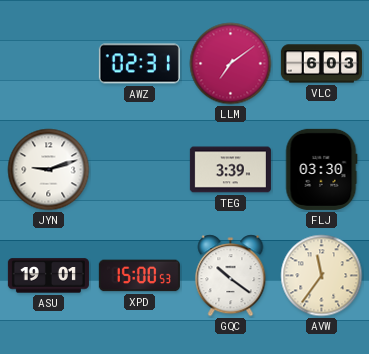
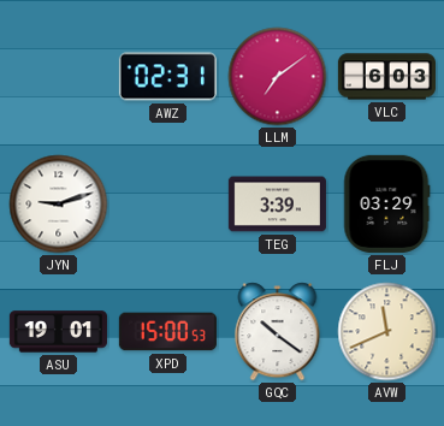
FLJ: 03:30 -> 03:29 (387, 203)
AVW: 11:36 -> 11:41 (387, 332)
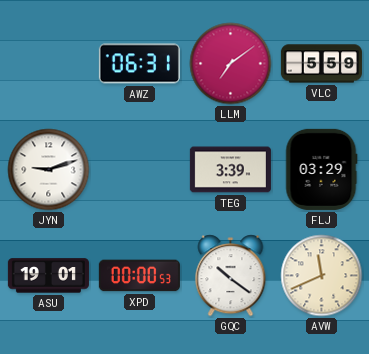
AWZ: 02:31 -> 06:31 (139, 64)
VLC: 6:03 -> 5:59 (321, 64)
XPD: 15:00 -> 00:00 (139, 276)
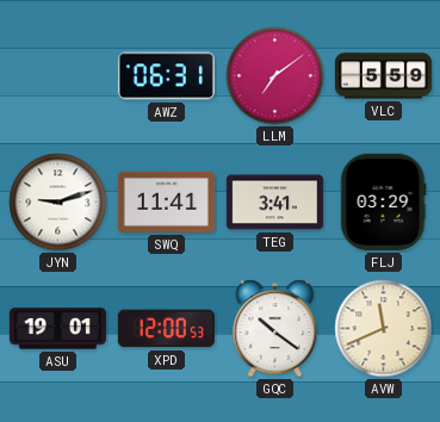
SWQ: none -> 11:41 (166, 201)
TEG: 3:39 -> 3:41 (274, 203)
XPD: 00:00 -> 12:00 (166, 329)
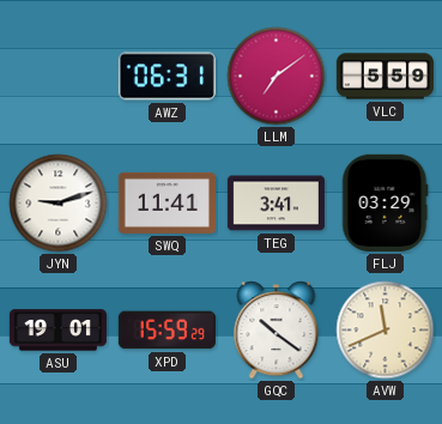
XPD: 12:00 -> 15:59 (166, 331)
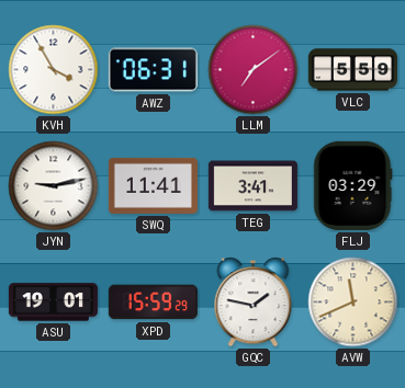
KVH: none -> 3:55 (54, 70)
JYN: 9:12 -> 9:13 (54, 186)
GQC: 10:21 -> 1:47 (254, 303)
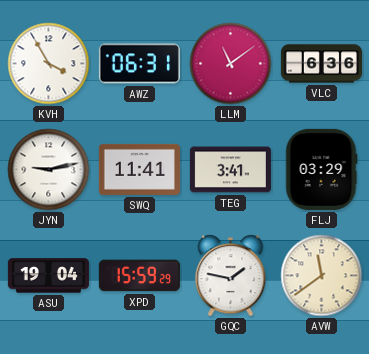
LLM: 7:09 -> 11:09 (231, 64)
VLC: 5:59 -> 6:36 (321, 64)
ASU: 19:01 -> 19:04 (48, 276)
AVW: 11:41 -> 11:39 (322, 276)
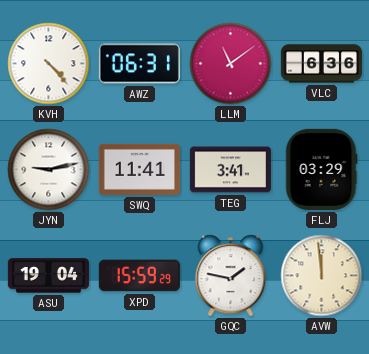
KVH: 3:55 -> 4:23 (49, 64)
AVW: 11:39 -> 11:59 (322, 276)
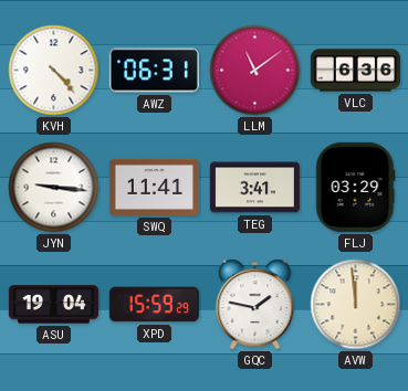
JYN: 9:13 -> 9:16 (54, 188)
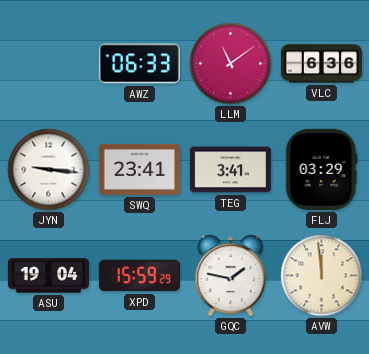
KVH: 4:23 -> none (54, 71)
AWZ: 06:31 -> 06:33 (139, 64)
SWQ: 11:41 -> 23:41 (139, 169)
